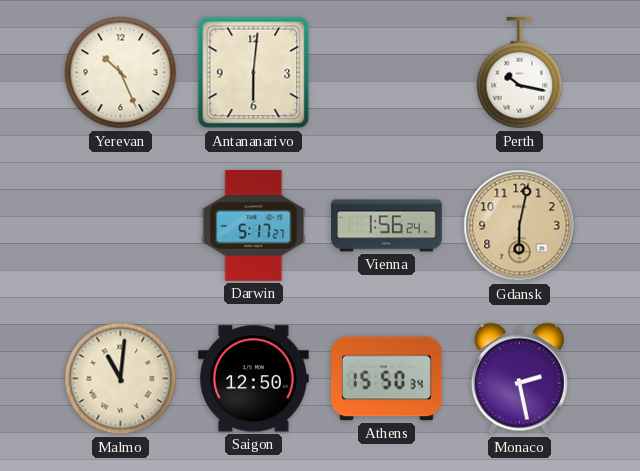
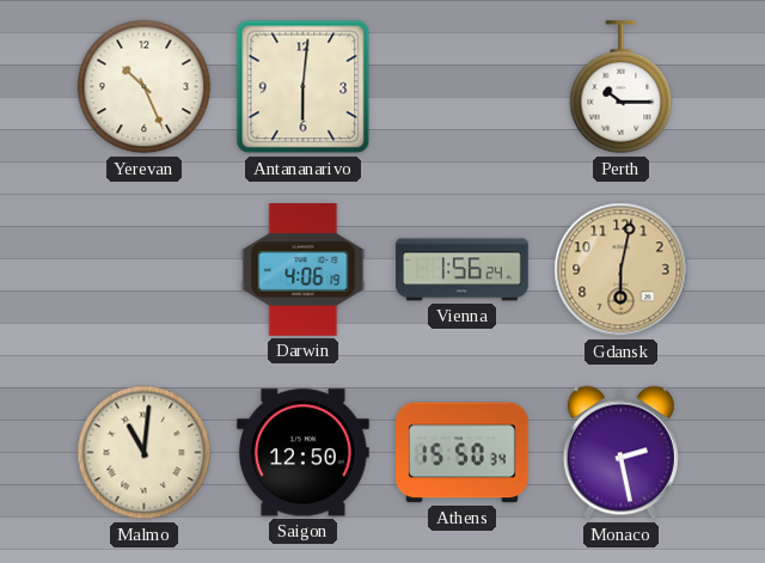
Perth: 10:17 -> 10:15 (622, 88)
Darwin: 5:17 -> 4:06 (304, 270)
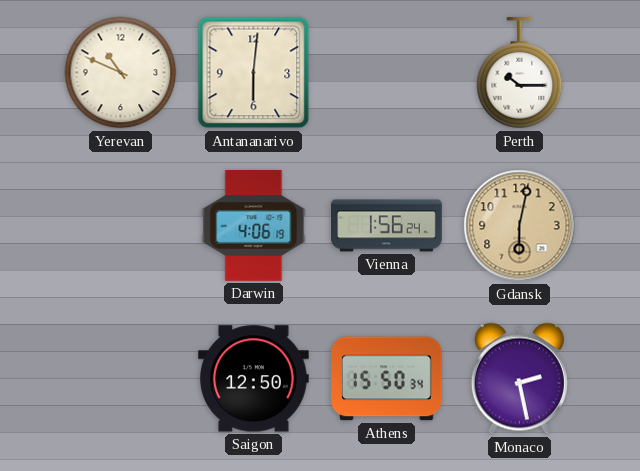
Yerevan: 10:26 -> 10:49 (121, 73)
Malmo: 11:01 -> none (145, 453)
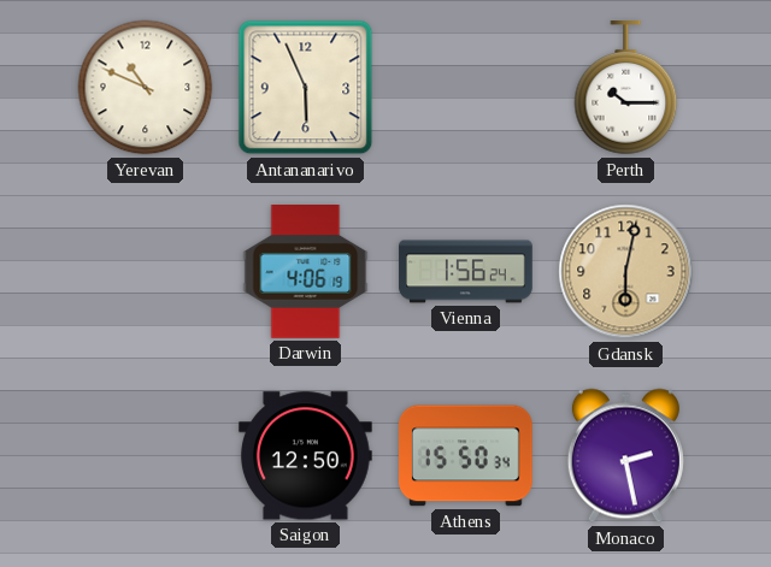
Antananarivo: 6:01 -> 5:56 (306, 88)
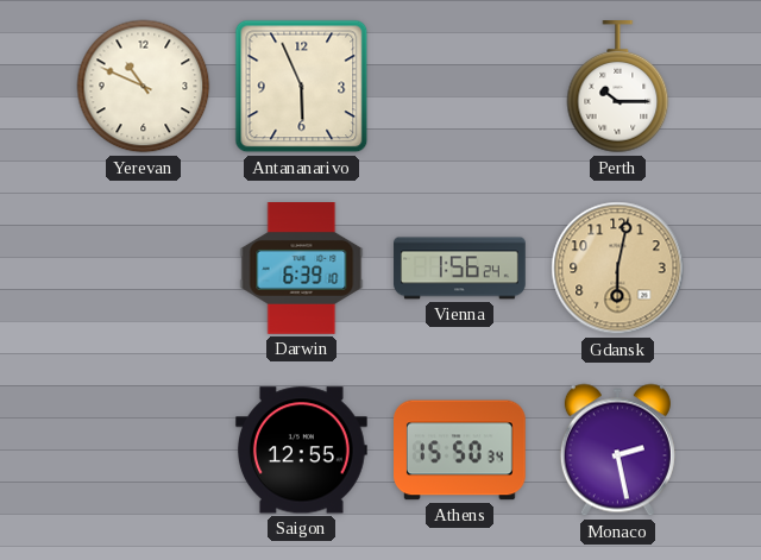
Darwin: 4:06 -> 6:39 (302, 269)
Saigon: 12:50 -> 12:55 (302, 451)
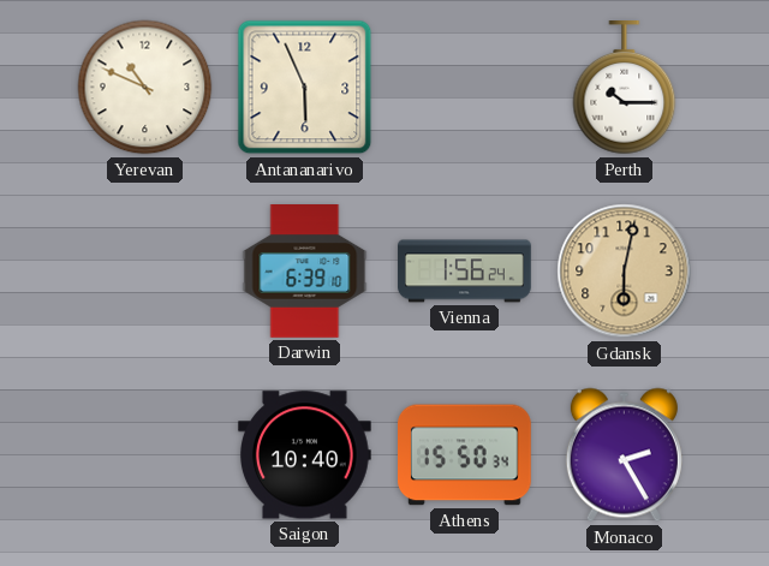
Saigon: 12:55 -> 10:40 (305, 455)
Monaco: 2:28 -> 2:25 (624, 455)
